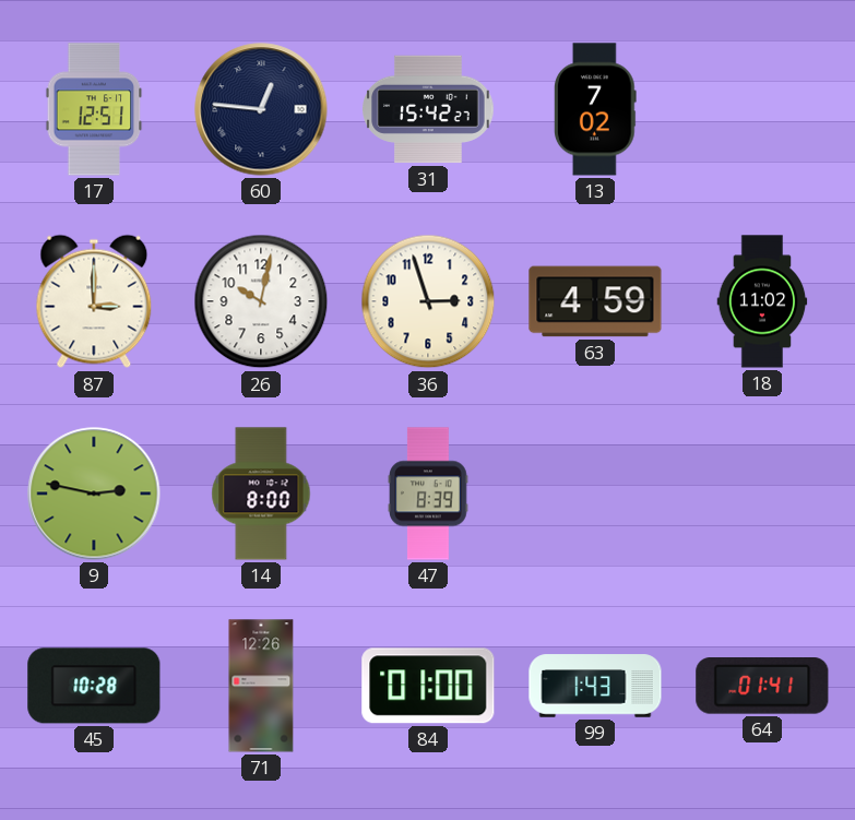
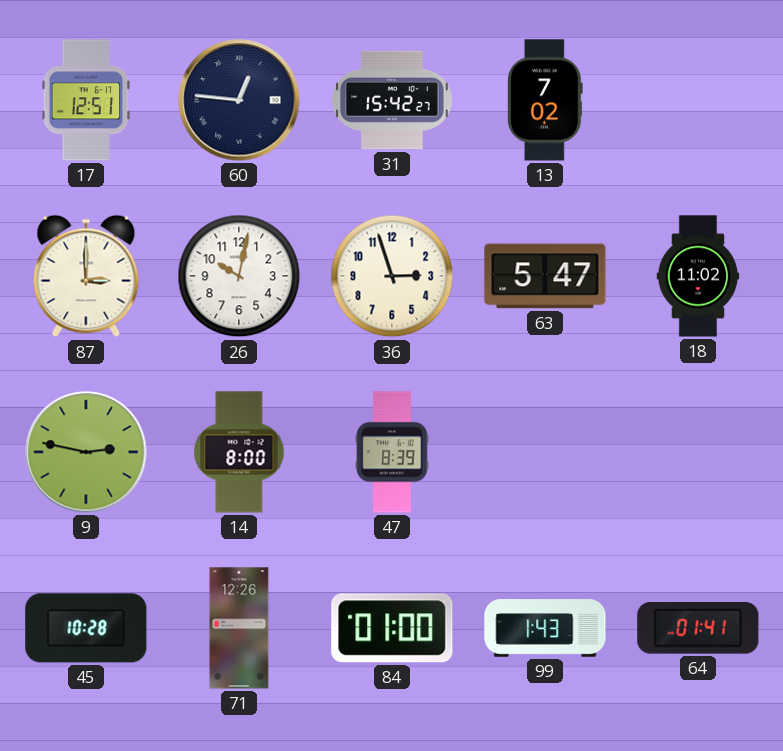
63: 4:59 -> 5:47 (545, 276)
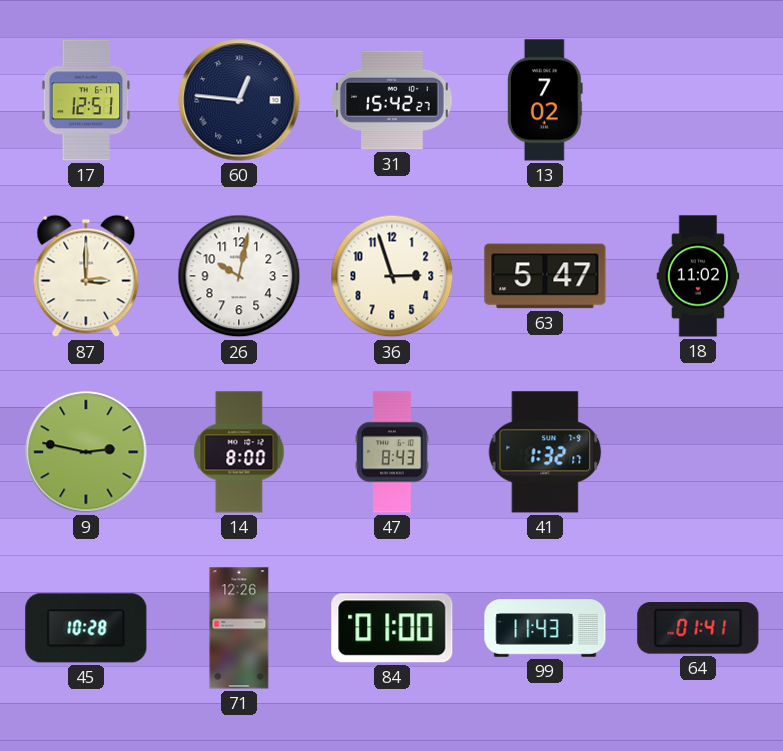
47: 8:39 -> 8:43 (393, 452)
41: none -> 1:32 (545, 452)
99: 1:43 -> 11:43 (545, 628)
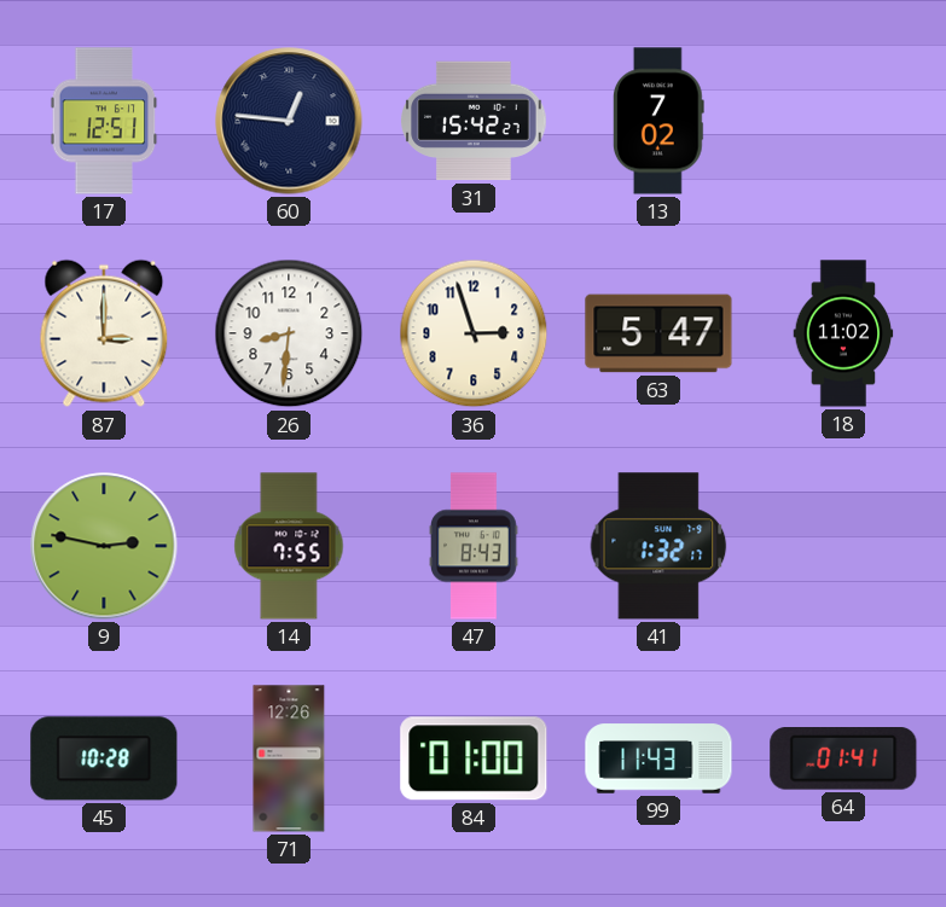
26: 10:02 -> 8:31 (289, 333)
14: 8:00 -> 7:55 (289, 546)
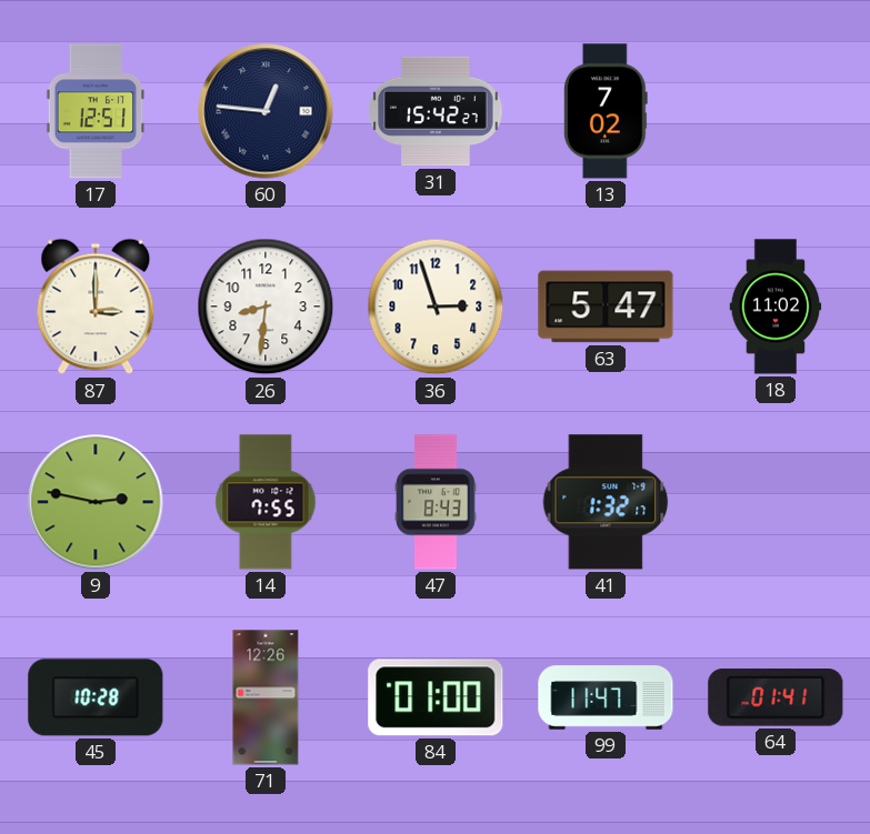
99: 11:43 -> 11:47 (606, 697)
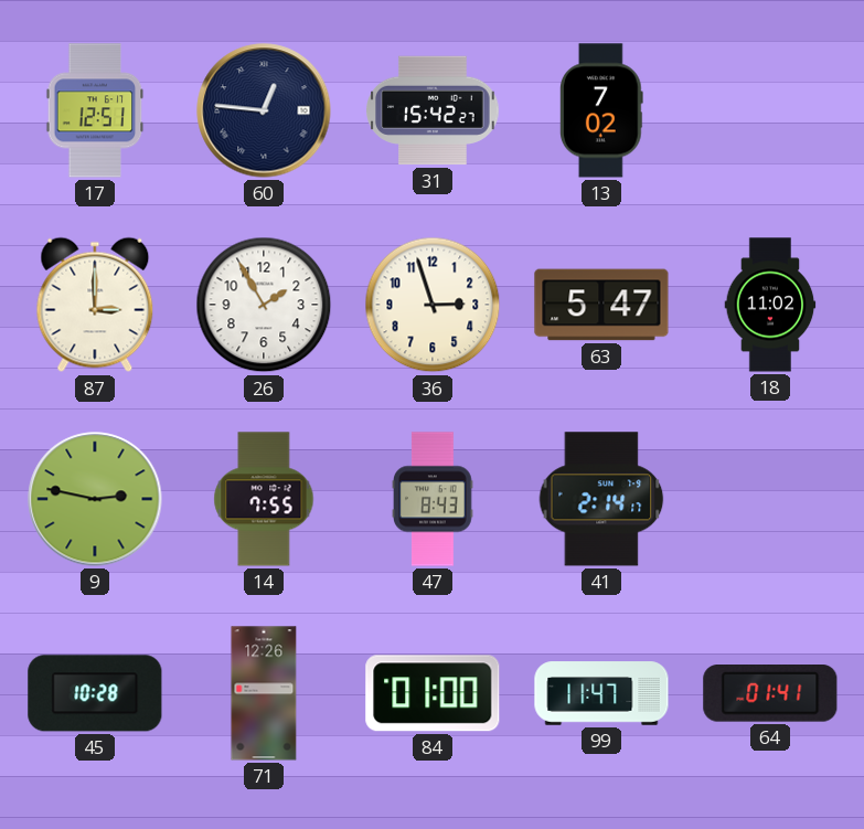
26: 8:31 -> 1:55 (264, 305)
41: 1:32 -> 2:14 (601, 499)
